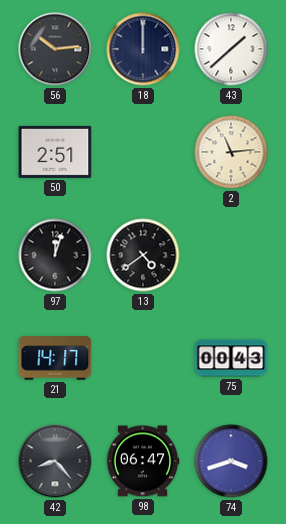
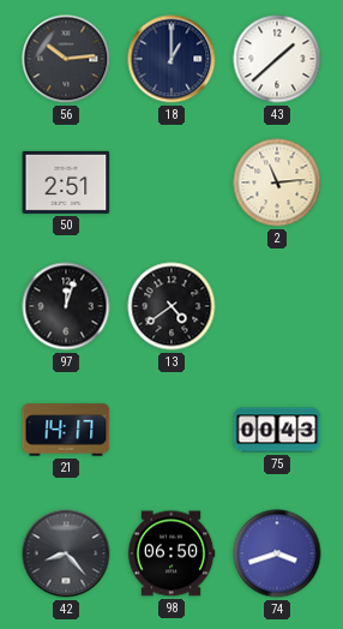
18: 12:00 -> 1:00 (171, 59)
98: 06:47 -> 06:50 (171, 553)
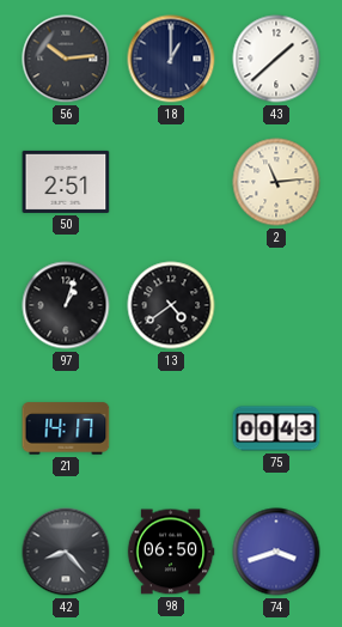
97: 12:03 -> 1:03 (66, 305)
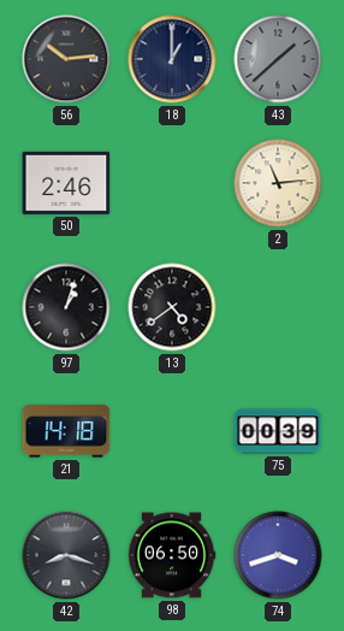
43 dial: white -> grey (278, 59)
50: 2:51 -> 2:46 (66, 183)
21: 14:17 -> 14:18 (66, 431)
75: 00:43 -> 00:39 (278, 431)
42: 8:23 -> 8:18 (66, 555)
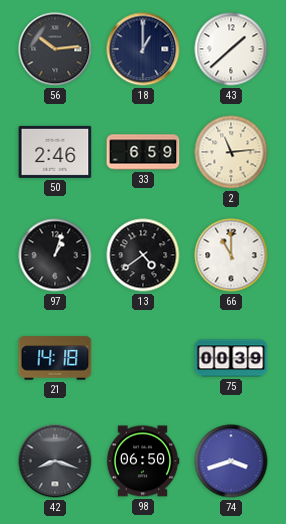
43 dial: grey -> white (231, 49)
33: none -> 6:59 (143, 152)
66: none -> 11:00 (231, 255)
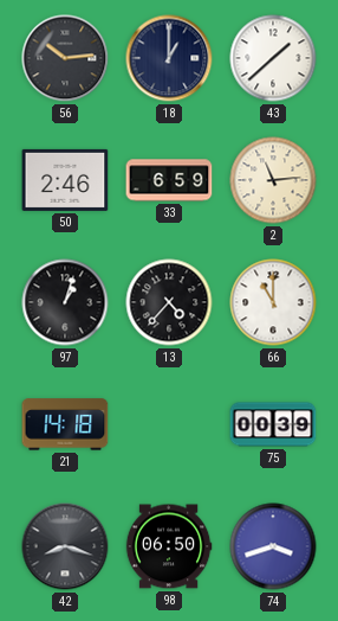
13: 4:39 -> 4:37 (169, 302)
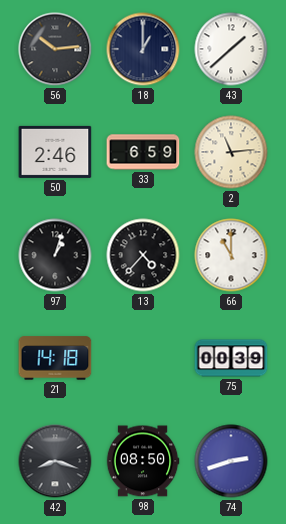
98: 06:50 -> 08:50 (143, 461)
74: 3:42 -> 2:42 (231, 461)
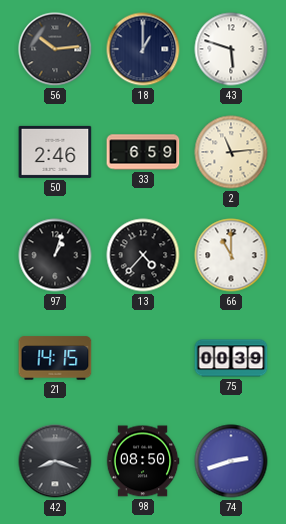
43: 1:38 -> 5:48 (231, 49)
21: 14:18 -> 14:15 (55, 358)
